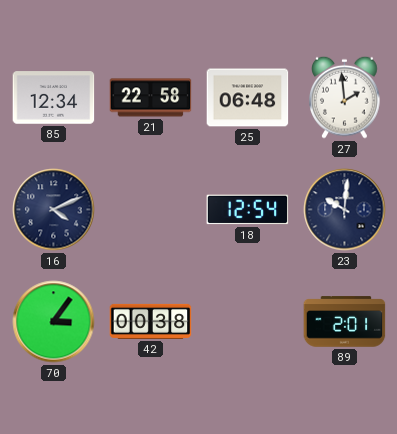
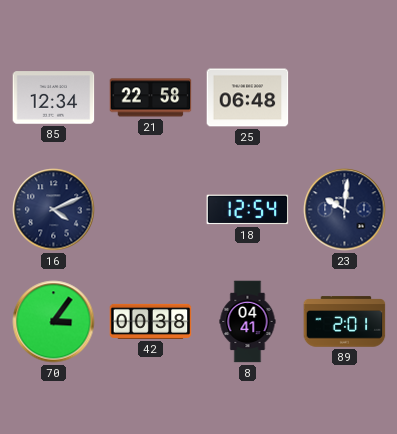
27: 1:59 -> none (345, 97)
8: none -> 04:41 (248, 322)
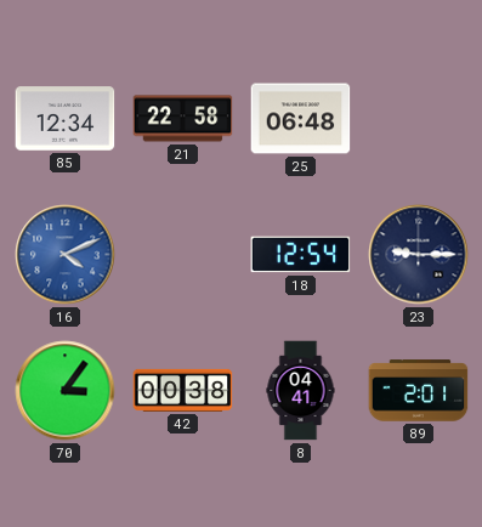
16 dial: navy -> blue (66, 255)
23: 10:01 -> 9:15 (419, 255)
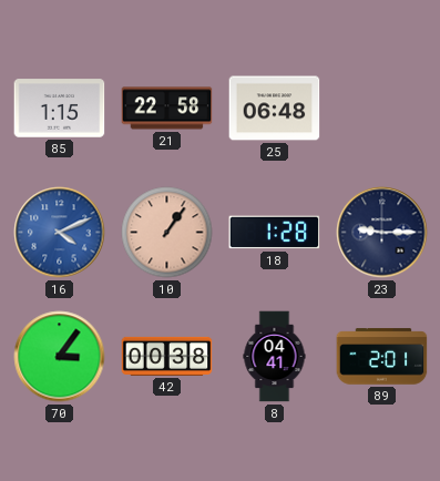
85: 12:34 -> 1:15 (60, 109)
10: none -> 1:06 (167, 233)
18: 12:54 -> 1:28 (275, 233)
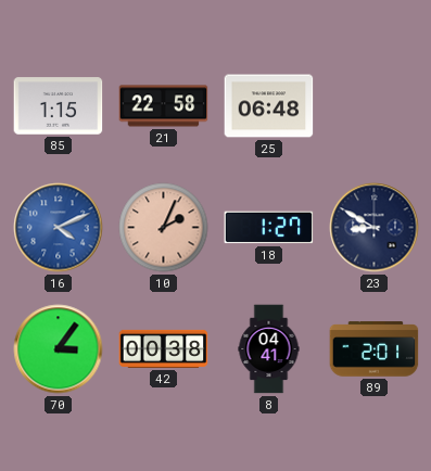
10: 1:06 -> 2:04 (164, 228)
18: 1:28 -> 1:27 (269, 228)
23: 9:15 -> 8:50 (375, 228)
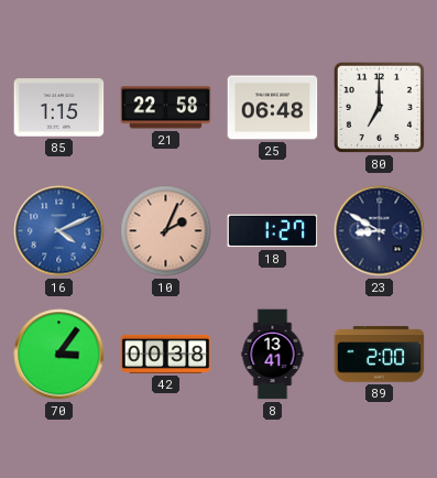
80: none -> 7:00 (379, 107)
8: 04:41 -> 13:41 (273, 355)
89: 2:01 -> 2:00 (380, 355)
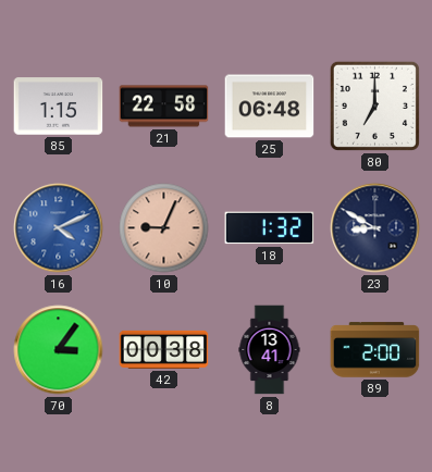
10: 2:04 -> 9:04 (164, 228)
18: 1:27 -> 1:32 (270, 228)
